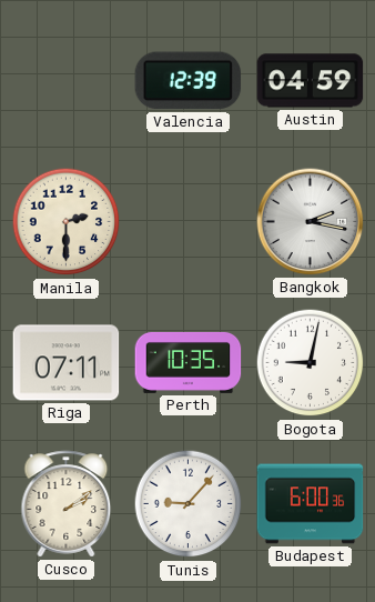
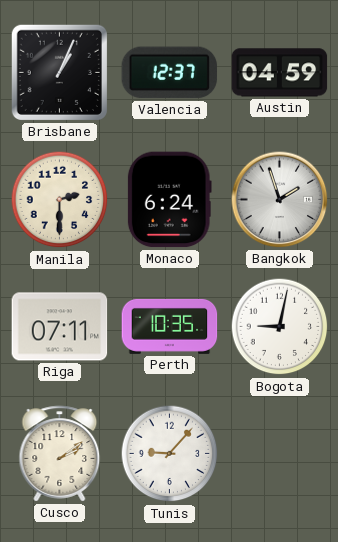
Brisbane: none -> 1:04 (59, 72)
Valencia: 12:39 -> 12:37 (170, 73)
Monaco: none -> 6:24 (169, 200)
Bangkok: 2:17 -> 1:57 (280, 200)
Budapest: 6:00 -> none (311, 504)
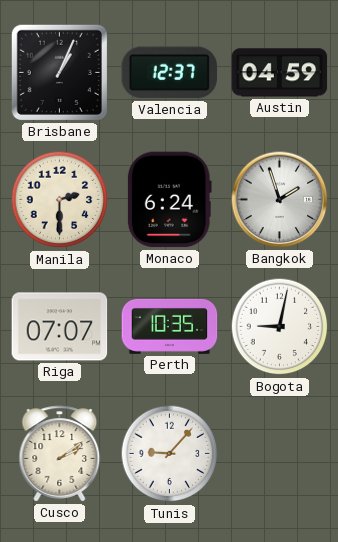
Riga: 07:11 -> 07:07 (60, 327)
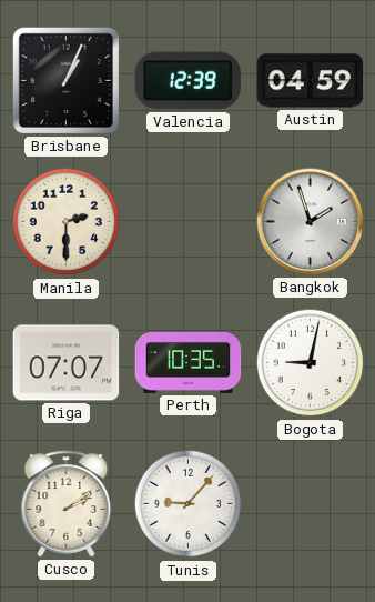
Valencia: 12:37 -> 12:39 (189, 81)
Monaco: 6:24 -> none (169, 200)
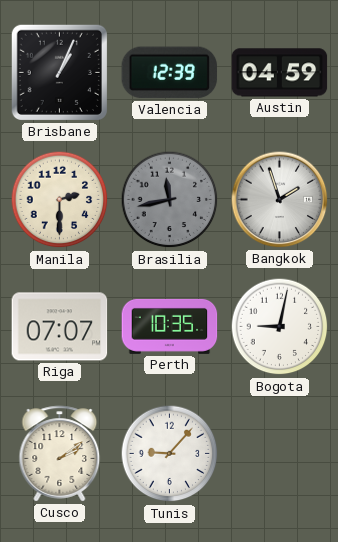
Brasilia: none -> 11:43 (170, 200)
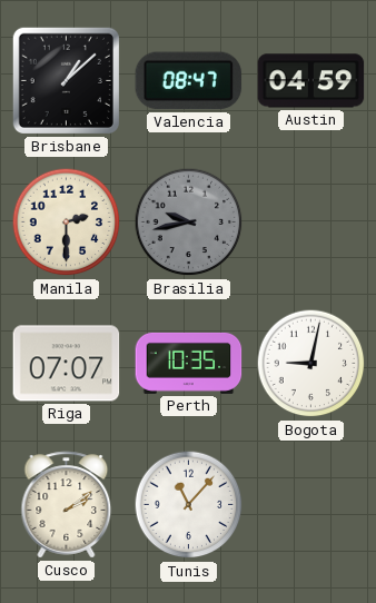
Brisbane: 1:04 -> 1:08 (66, 80)
Valencia: 12:39 -> 08:47 (189, 81)
Brasilia: 11:43 -> 9:43 (189, 223)
Bangkok: 1:57 -> none (280, 200)
Tunis: 9:07 -> 11:07 (189, 505)
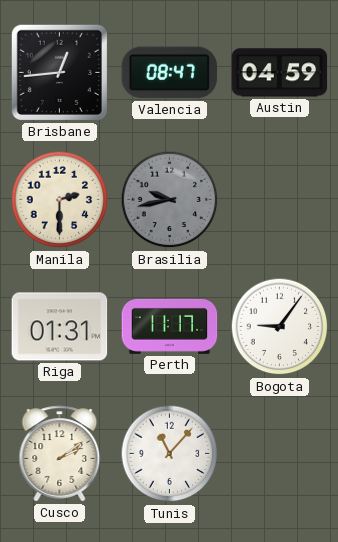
Brisbane: 1:08 -> 12:44 (59, 72)
Riga: 07:07 -> 01:31 (60, 327)
Perth: 10:35 -> 11:17 (170, 326)
Bogota: 9:02 -> 9:06 (280, 327)
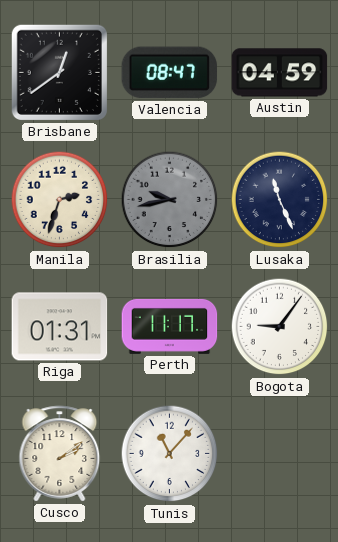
Brisbane: 12:44 -> 12:39 (59, 72)
Manila: 2:30 -> 2:33 (60, 200)
Lusaka: none -> 11:26 (280, 200)
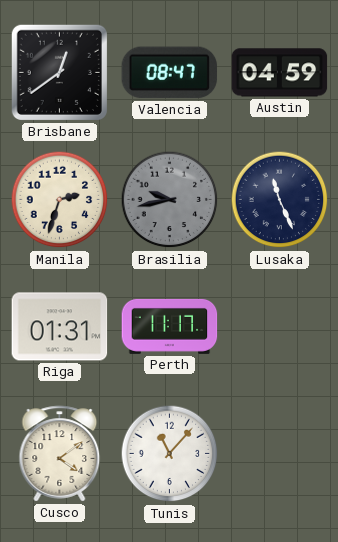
Bogota: 9:06 -> none (280, 327)
Cusco: 2:09 -> 4:09 (60, 454)
